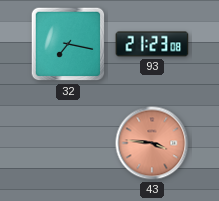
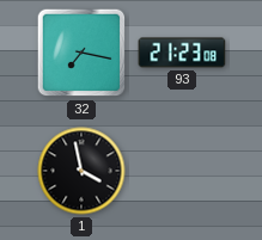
1: none -> 3:58 (81, 171)
43: 3:46 -> none (152, 143)
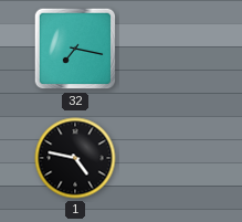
93: 21:23 -> none (182, 53)
1: 3:58 -> 4:47 (75, 158)
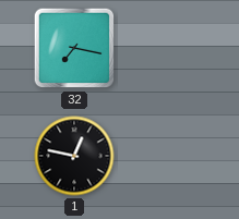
1: 4:47 -> 12:47 (74, 156)
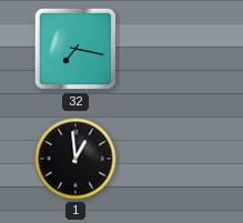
1: 12:47 -> 12:59 (75, 159)
